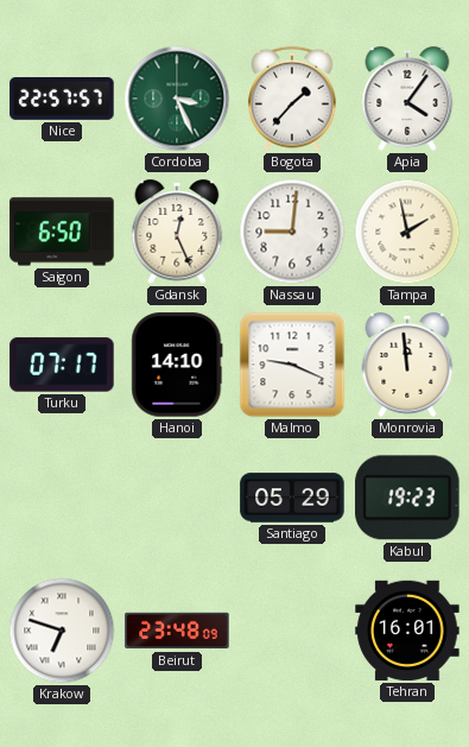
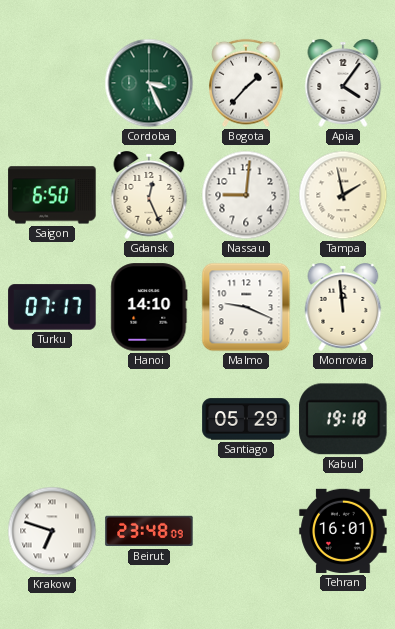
Nice: 22:57 -> none (62, 100)
Kabul: 19:23 -> 19:18 (343, 419)
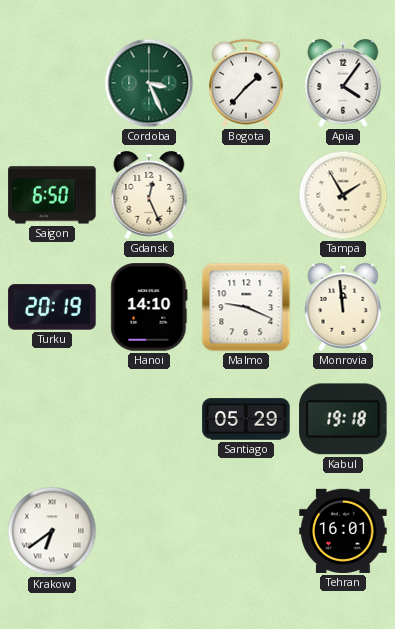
Nassau: 9:01 -> none (246, 195)
Tampa: 1:58 -> 1:55 (343, 195)
Turku: 07:17 -> 20:19 (52, 307)
Krakow: 6:48 -> 6:39 (52, 531)
Beirut: 23:48 -> none (149, 531)
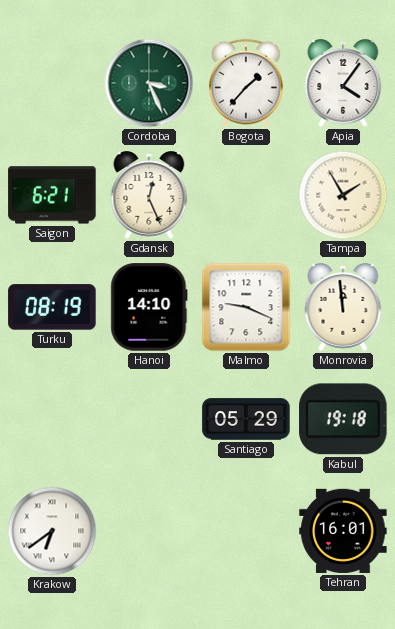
Saigon: 6:50 -> 6:21 (52, 195)
Turku: 20:19 -> 08:19 (52, 307)
